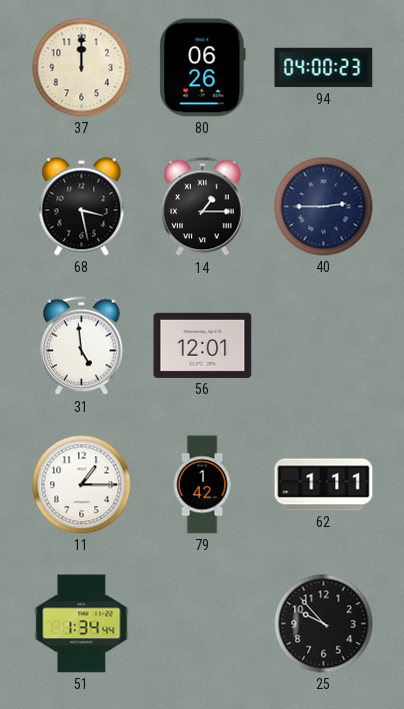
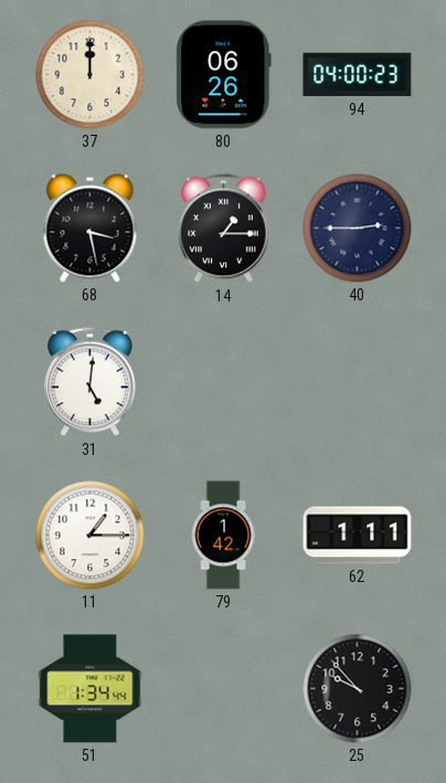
31: 4:59 -> 5:01 (91, 382)
56: 12:01 -> none (203, 345)
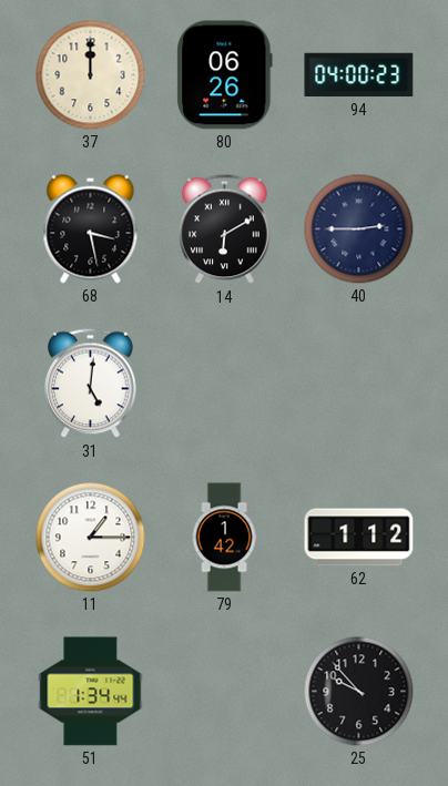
14: 1:15 -> 6:10 (225, 229)
62: 1:11 -> 1:12 (359, 538)
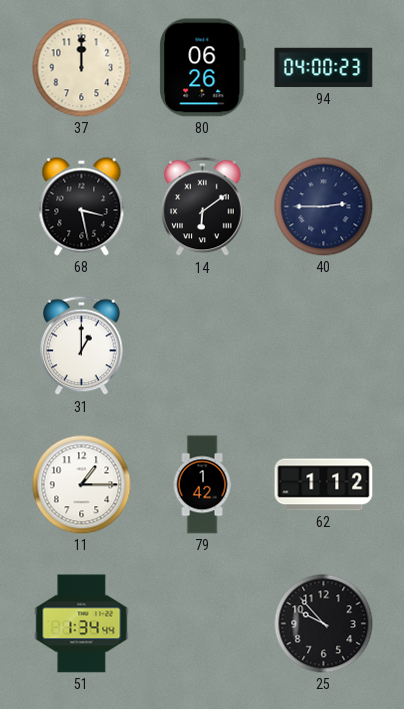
14: 6:10 -> 6:09 (203, 207)
31: 5:01 -> 1:00 (82, 346)
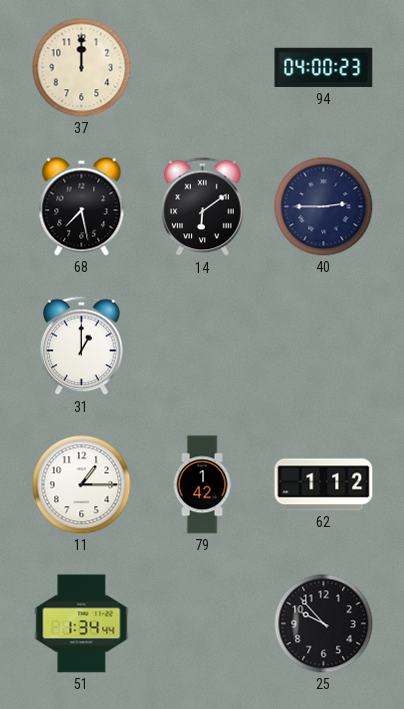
80: 06:26 -> none (203, 68)
68: 3:28 -> 7:28 (82, 207)
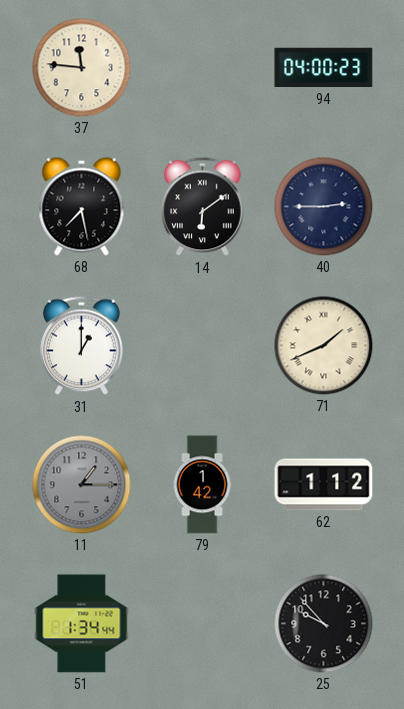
37: 12:00 -> 11:46 (82, 68)
71: none -> 1:41 (324, 346)
11 dial: white -> grey (82, 485)
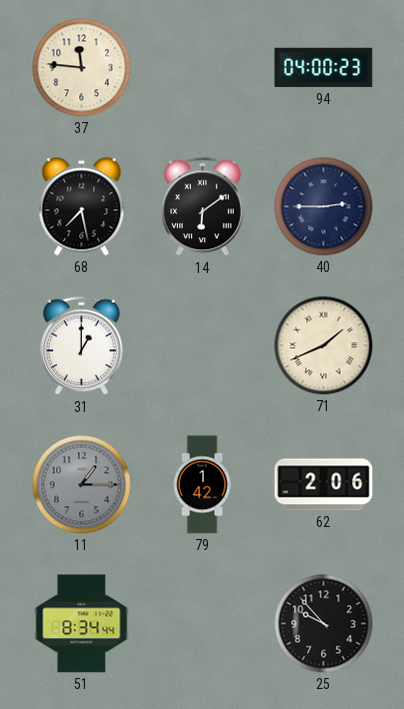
62: 1:12 -> 2:06 (324, 485)
51: 1:34 -> 8:34 (82, 624)
